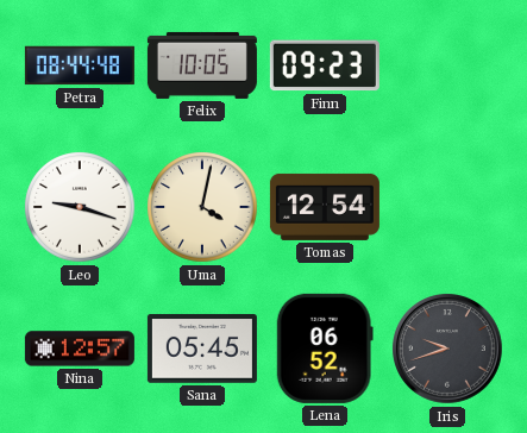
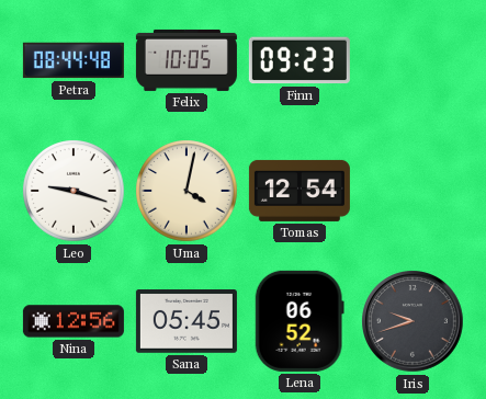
Nina: 12:57 -> 12:56 (74, 321)
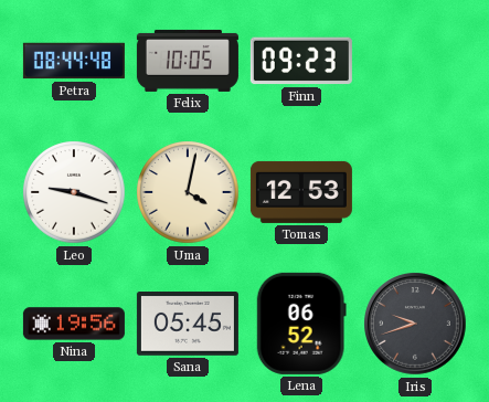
Tomas: 12:54 -> 12:53 (301, 192)
Nina: 12:56 -> 19:56 (74, 324)
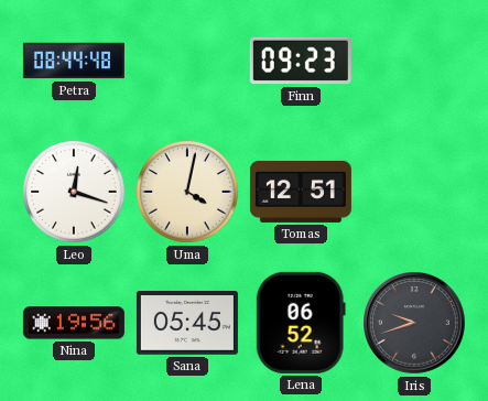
Felix: 10:05 -> none (188, 61)
Leo: 9:18 -> 12:18 (74, 192)
Tomas: 12:53 -> 12:51 (301, 192)
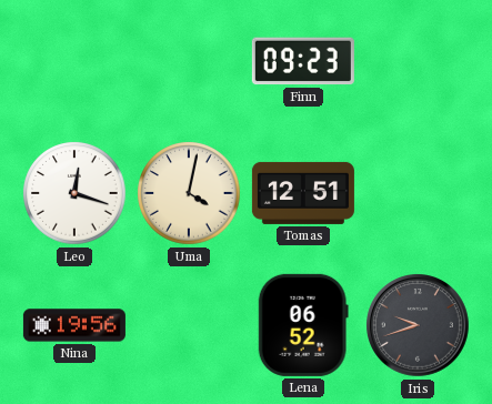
Petra: 08:44 -> none (74, 61)
Sana: 05:45 -> none (187, 324)
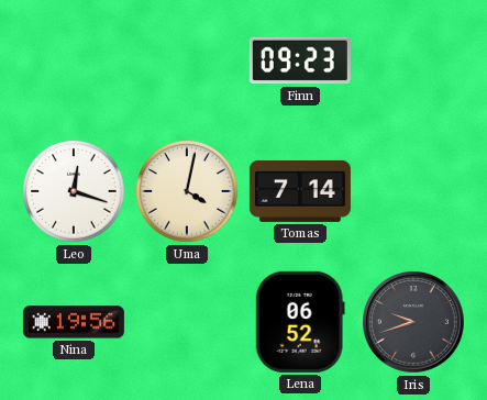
Tomas: 12:51 -> 7:14 (300, 191)
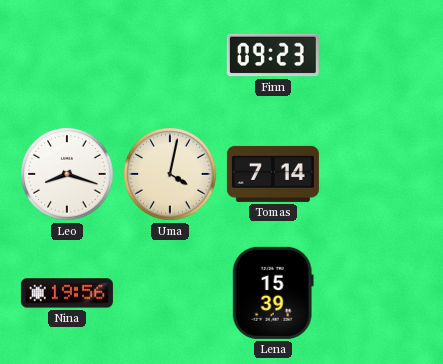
Leo: 12:18 -> 8:18 (67, 174)
Lena: 06:52 -> 15:39 (273, 293)
Iris: 9:42 -> none (414, 323)
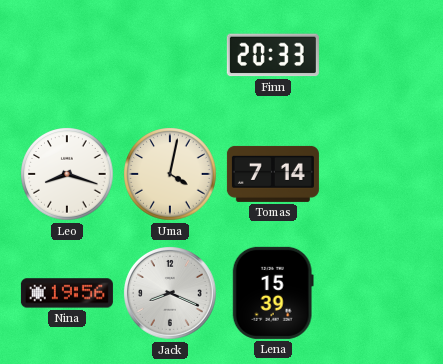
Finn: 09:23 -> 20:33 (273, 55)
Jack: none -> 8:19 (171, 294)
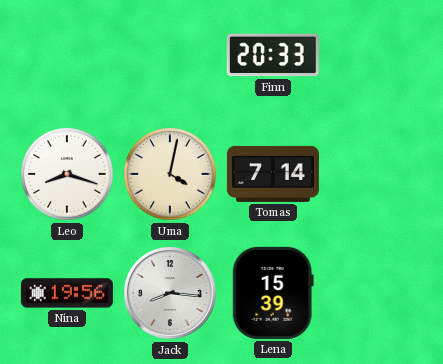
Jack: 8:19 -> 8:16 (171, 294)
